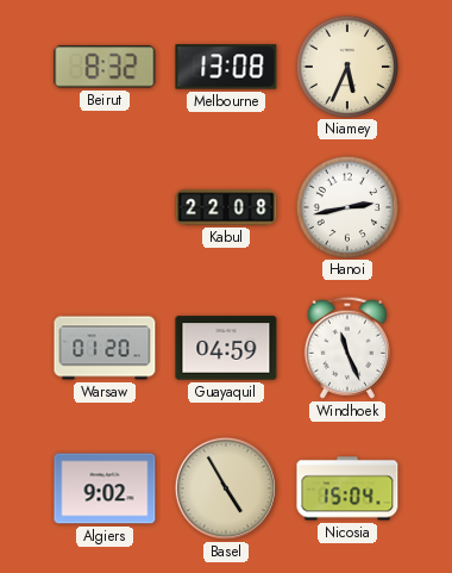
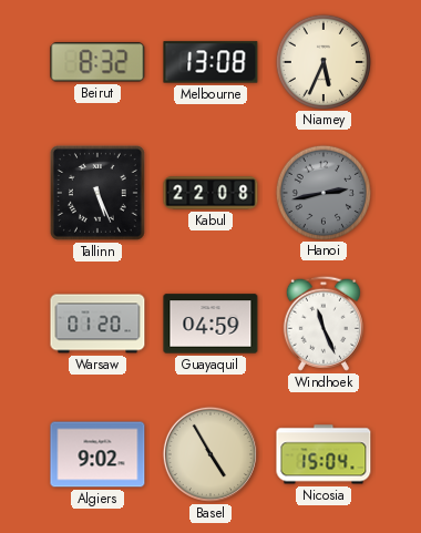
Tallinn: none -> 5:26 (97, 193)
Hanoi dial: white -> grey (322, 192)
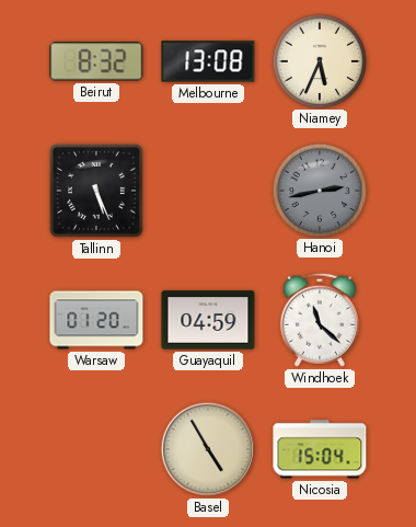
Kabul: 22:08 -> none (210, 193)
Windhoek: 11:26 -> 11:22 (320, 320)
Algiers: 9:02 -> none (97, 454)
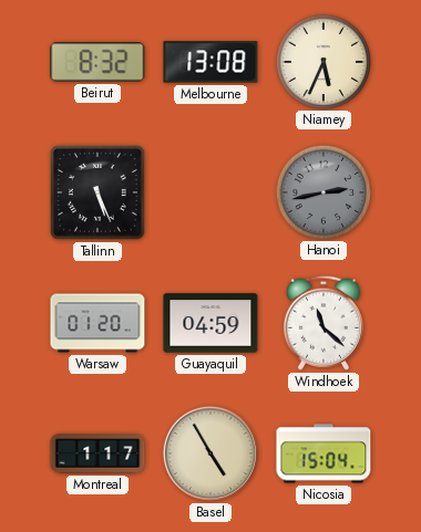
Montreal: none -> 1:17 (97, 453)
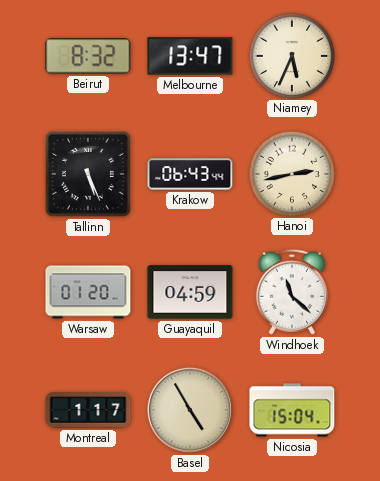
Melbourne: 13:08 -> 13:47 (190, 56)
Krakow: none -> 06:43 (190, 174)
Hanoi dial: grey -> cream (291, 173)
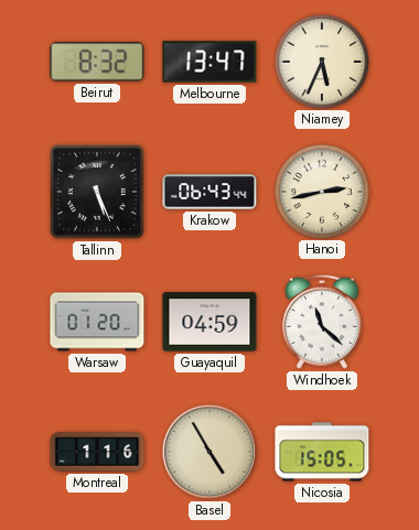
Montreal: 1:17 -> 1:16 (97, 452)
Nicosia: 15:04 -> 15:05 (322, 452)
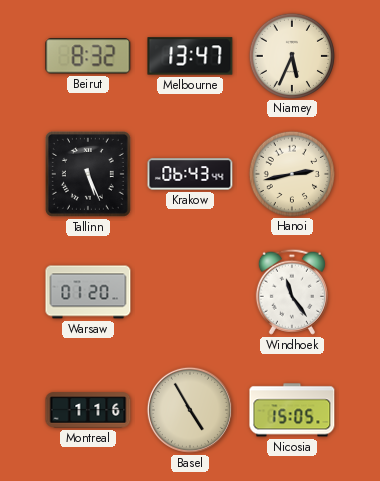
Guayaquil: 04:59 -> none (209, 322)
Windhoek: 11:22 -> 11:24 (292, 292)
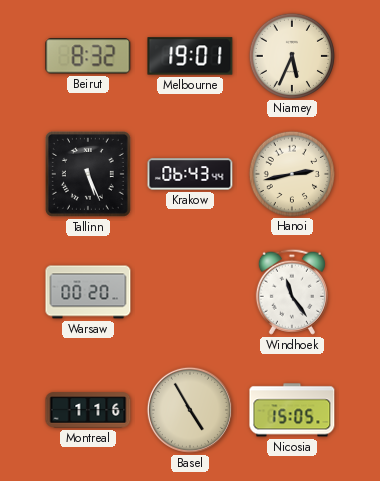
Melbourne: 13:47 -> 19:01 (190, 56)
Warsaw: 01:20 -> 00:20 (88, 292)
